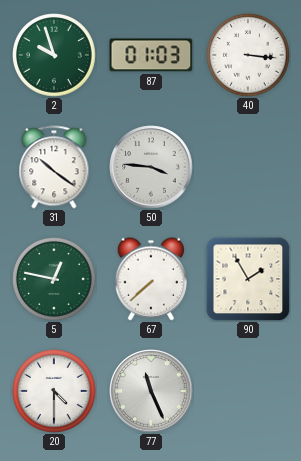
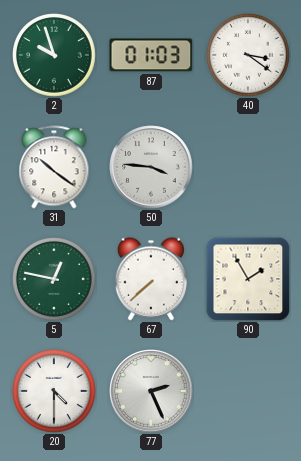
40: 3:16 -> 3:21 (249, 56)
77: 11:26 -> 2:26 (151, 391)
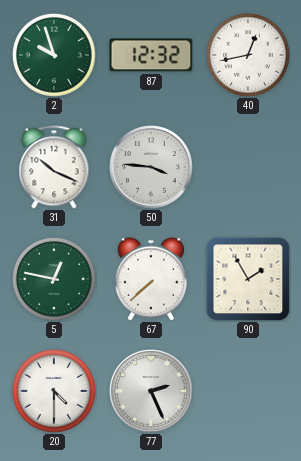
87: 01:03 -> 12:32 (151, 55)
40: 3:21 -> 12:43 (249, 56)
31: 10:21 -> 10:19 (54, 167)
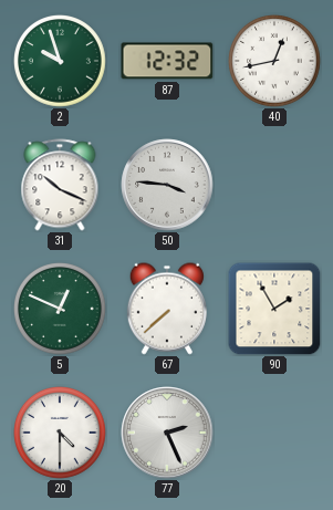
5: 12:47 -> 12:49 (61, 310)
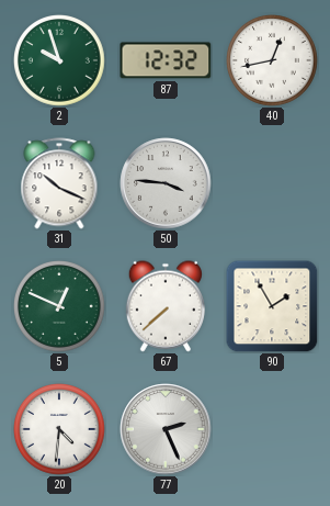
20: 4:30 -> 4:31 (60, 430)
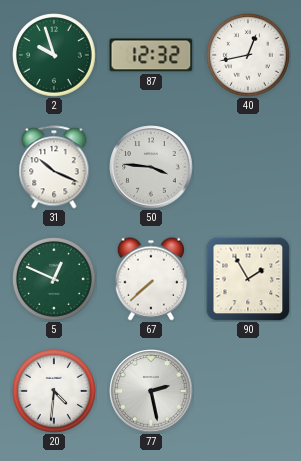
77: 2:26 -> 2:28 (151, 391)
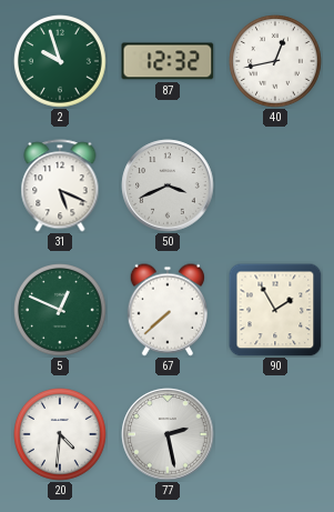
31: 10:19 -> 5:19 (60, 185)
50: 3:46 -> 3:41 (168, 185)
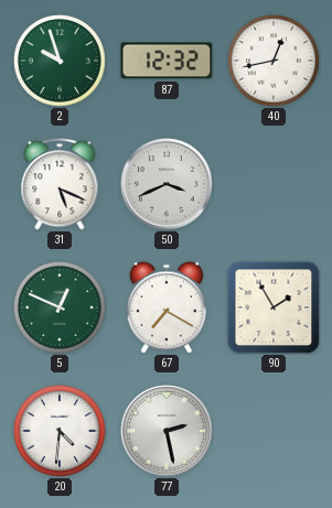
67: 7:38 -> 7:20 (167, 307)
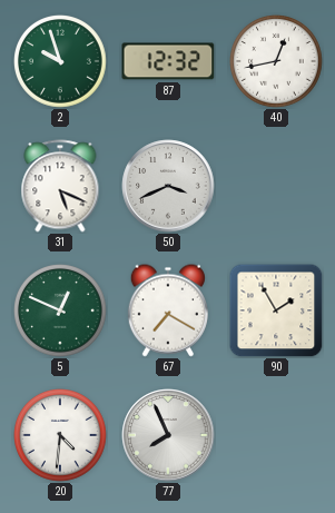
77: 2:28 -> 7:56 (168, 435)
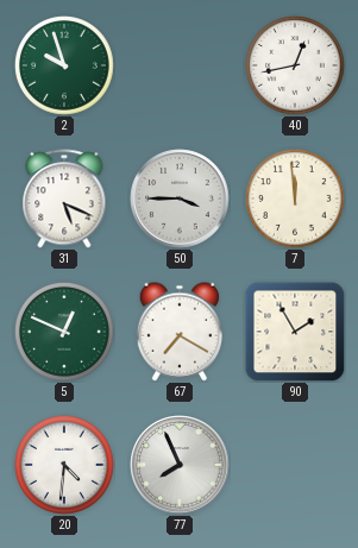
87: 12:32 -> none (168, 61)
50: 3:41 -> 3:45 (180, 199)
7: none -> 11:59 (296, 200)
